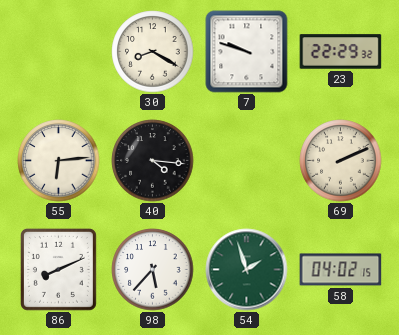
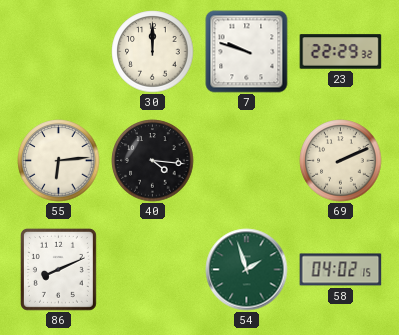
30: 8:20 -> 12:00 (153, 52)
98: 5:37 -> none (153, 270)
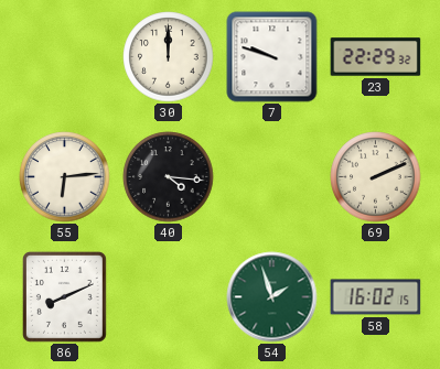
58: 04:02 -> 16:02 (376, 297)
